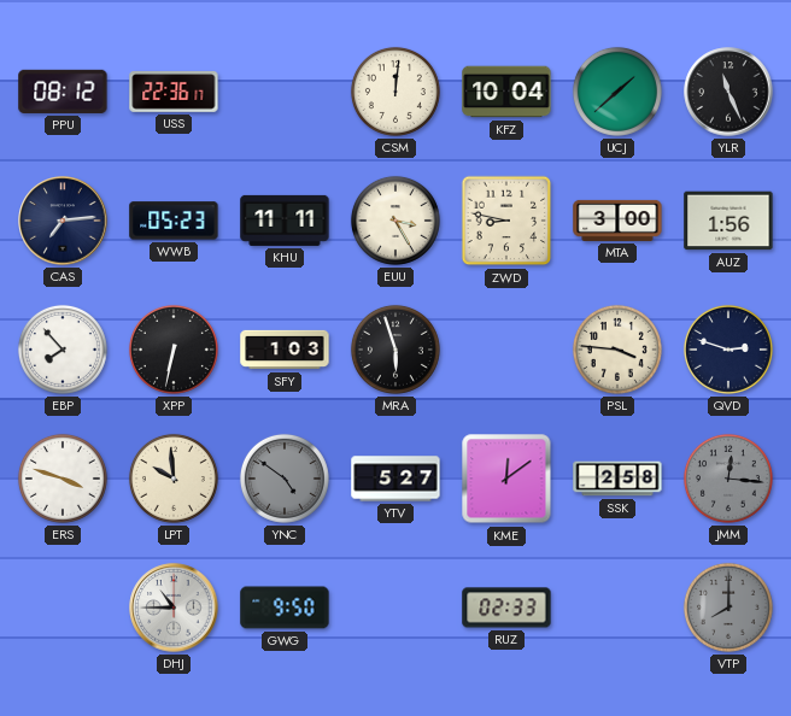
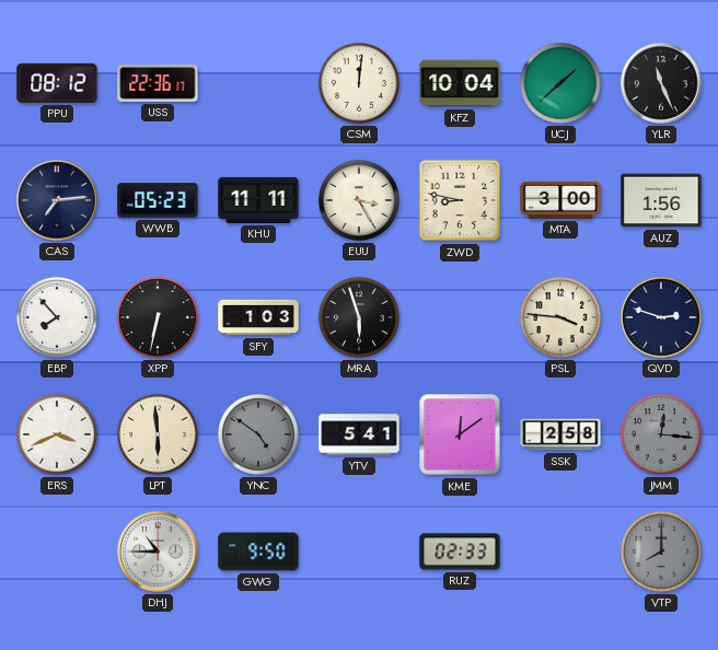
ERS: 3:48 -> 3:41 (57, 434)
LPT: 9:59 -> 5:59 (158, 434)
YTV: 5:27 -> 5:41 (359, 434)
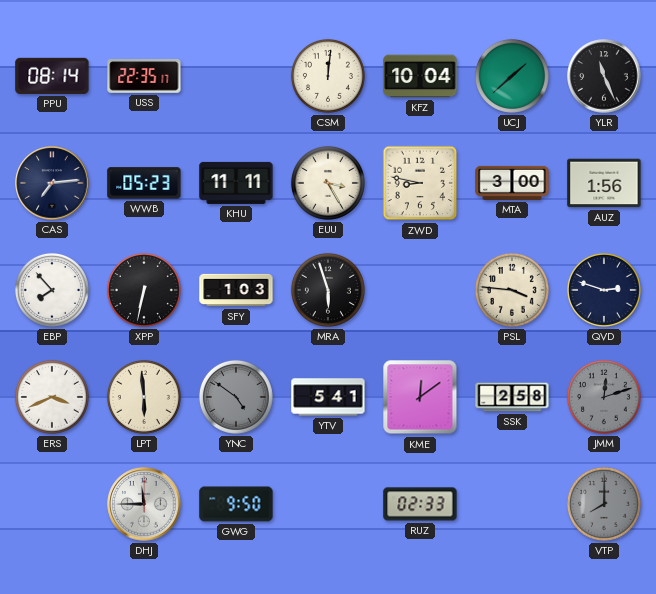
PPU: 08:12 -> 08:14 (52, 76)
USS: 22:36 -> 22:35 (144, 77)
JMM: 12:16 -> 12:12 (604, 397)
DHJ: 10:45 -> 11:45 (144, 504)
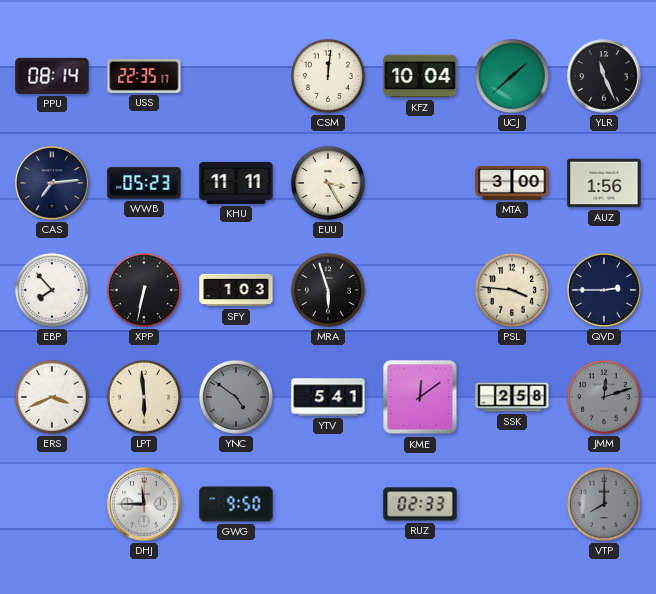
ZWD: 8:47 -> none (420, 183)
QVD: 2:48 -> 2:45 (604, 290)
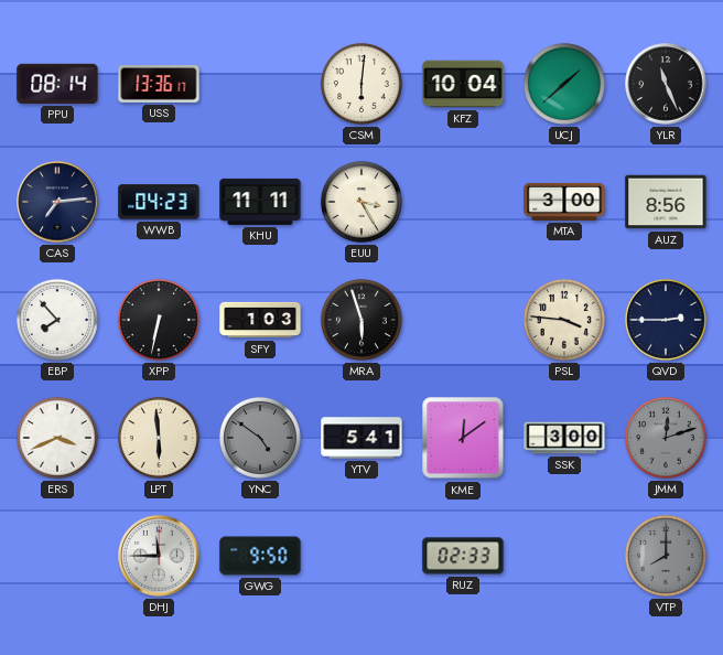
USS: 22:35 -> 13:36 (159, 85)
CSM: 12:01 -> 6:01 (361, 84)
WWB: 05:23 -> 04:23 (159, 202)
AUZ: 1:56 -> 8:56 (666, 202)
SSK: 2:58 -> 3:00 (564, 438)
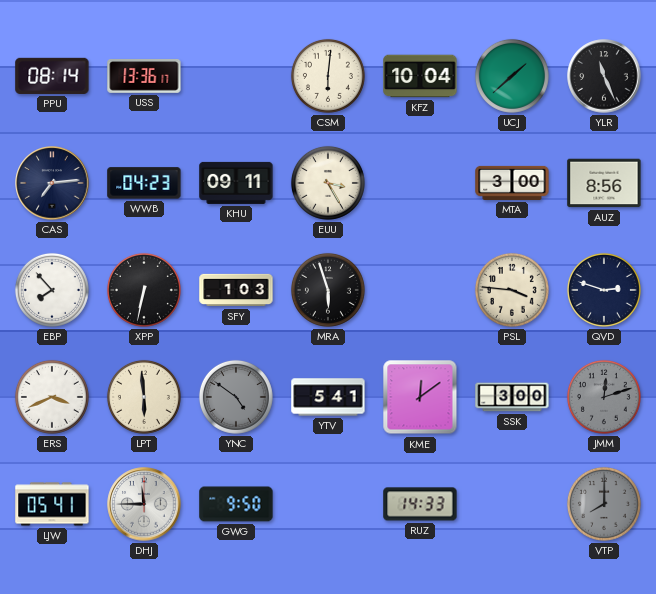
KHU: 11:11 -> 09:11 (236, 183)
QVD: 2:45 -> 2:48 (604, 290)
LJW: none -> 05:41 (52, 504)
RUZ: 02:33 -> 14:33 (420, 504)
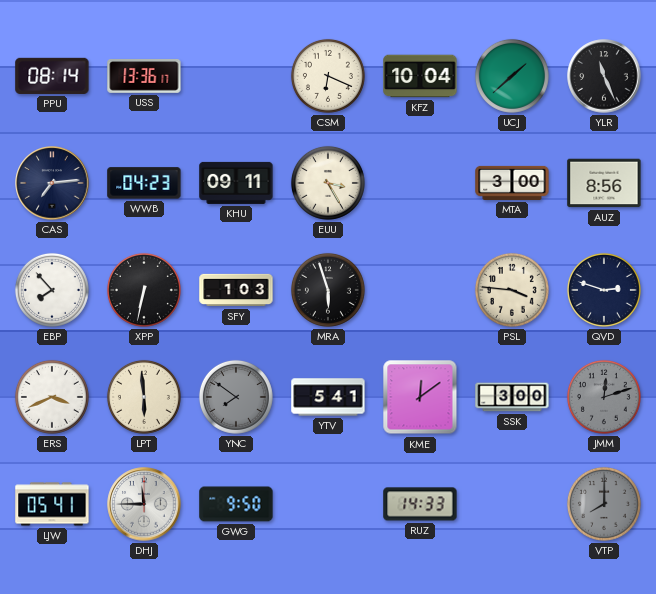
CSM: 6:01 -> 6:19 (328, 76)
YNC: 4:51 -> 7:51 (236, 397)
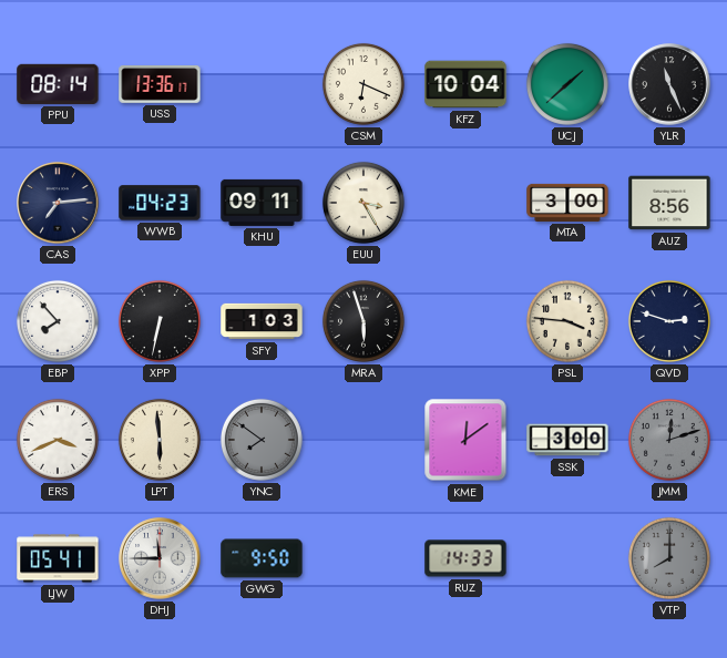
YTV: 5:41 -> none (328, 397)
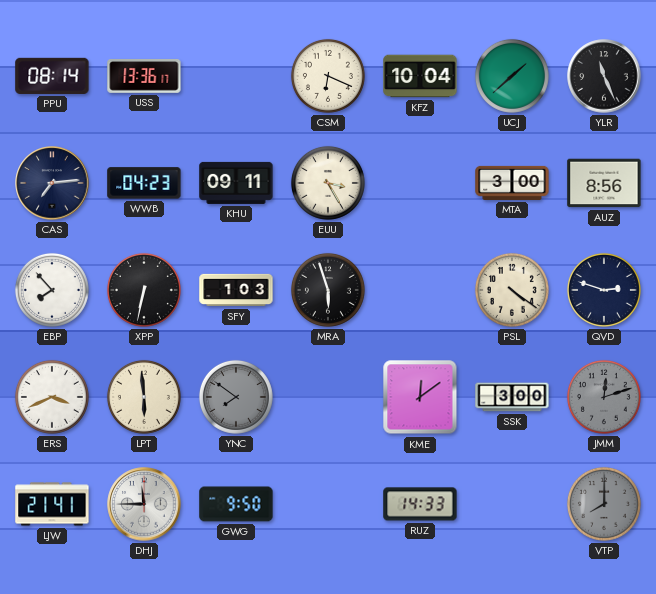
PSL: 3:46 -> 4:21 (512, 290)
LJW: 05:41 -> 21:41 (52, 504)
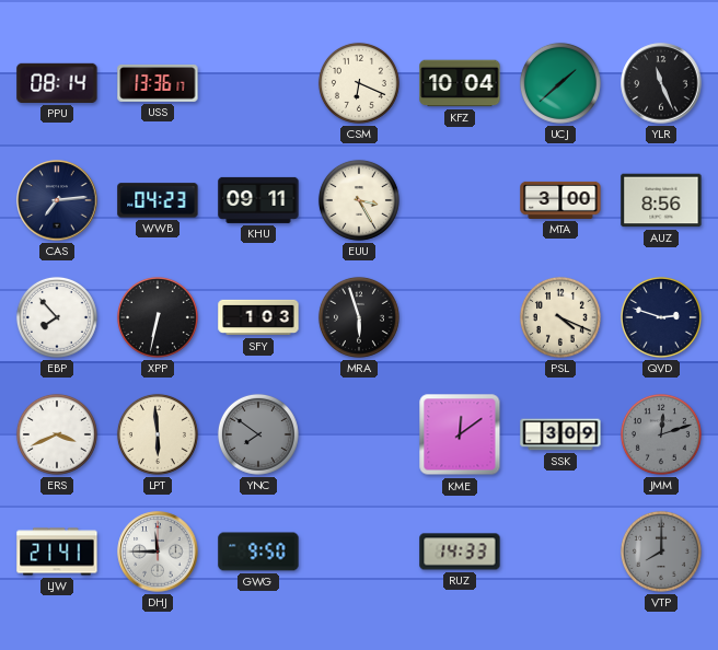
PSL: 4:21 -> 4:19 (560, 317)
SSK: 3:00 -> 3:09 (560, 434)
